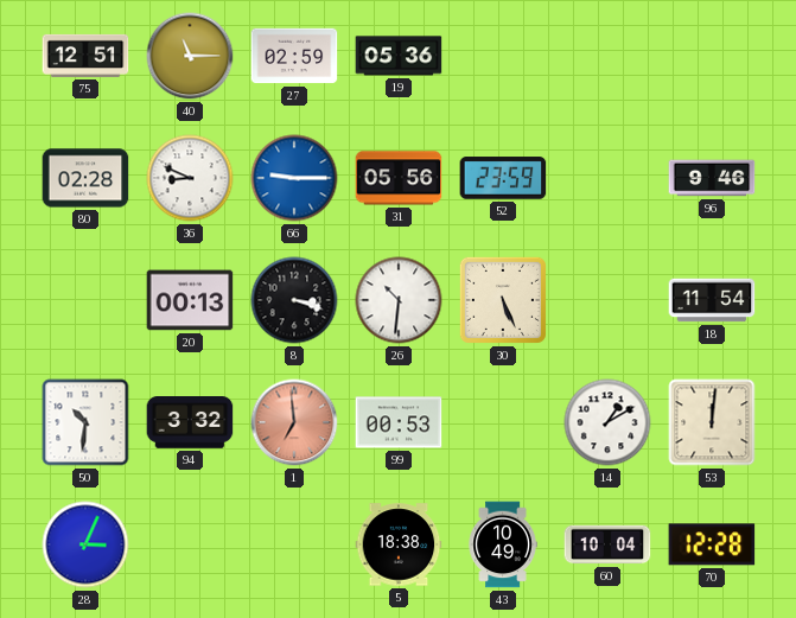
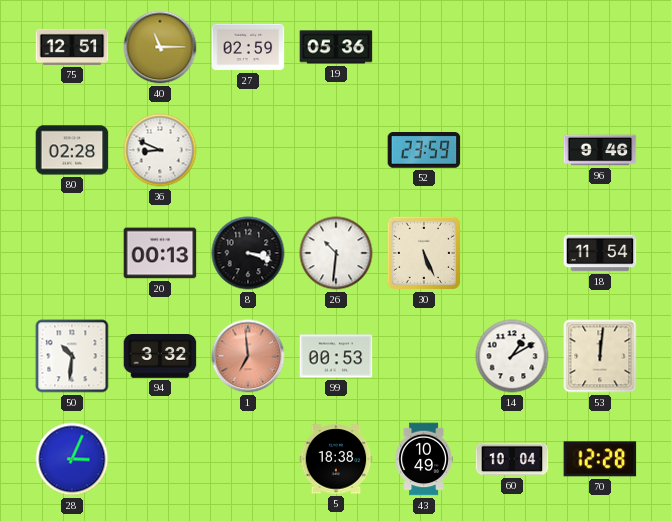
66: 9:15 -> none (294, 178)
31: 05:56 -> none (399, 178)
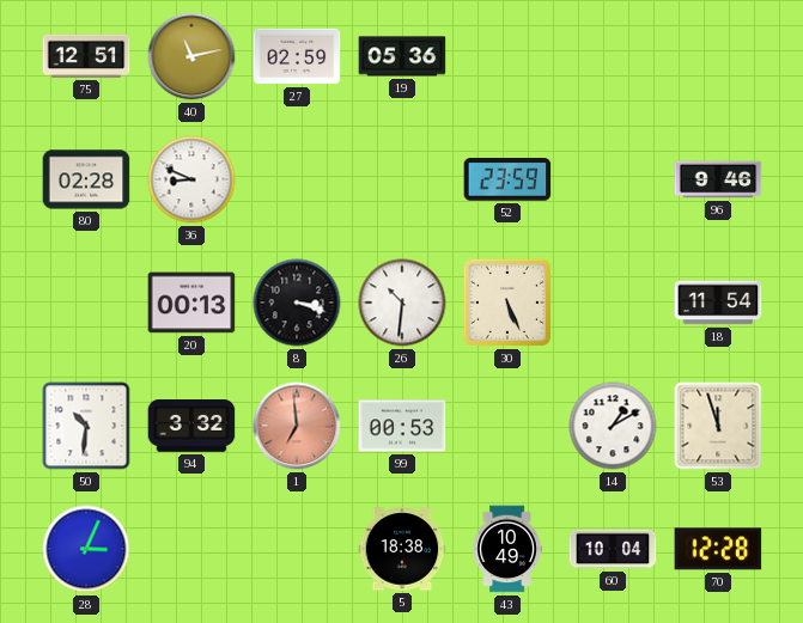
40: 11:15 -> 11:13 (191, 56)
53: 12:01 -> 11:57 (718, 426)
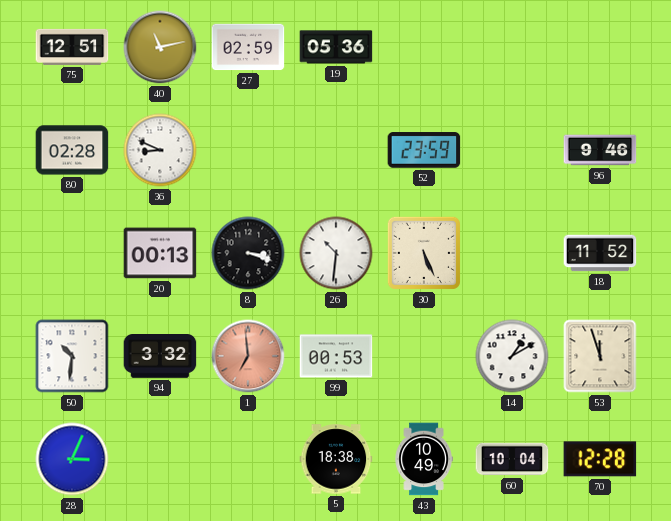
18: 11:54 -> 11:52 (600, 253)
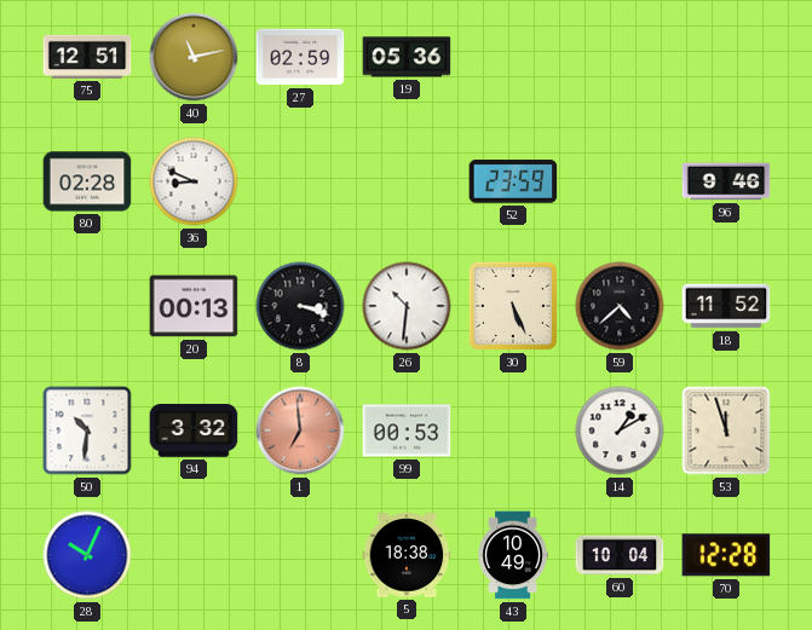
59: none -> 4:38 (620, 306)
28: 3:04 -> 10:04 (87, 555)
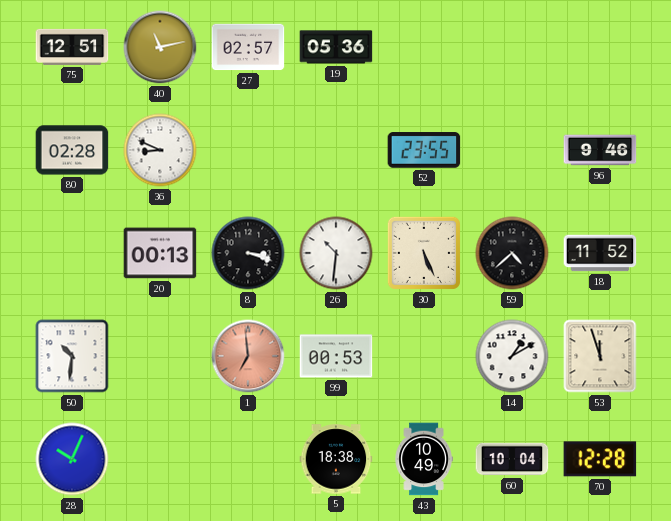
27: 02:59 -> 02:57 (248, 47)
52: 23:59 -> 23:55 (424, 150)
94: 3:32 -> none (194, 432)
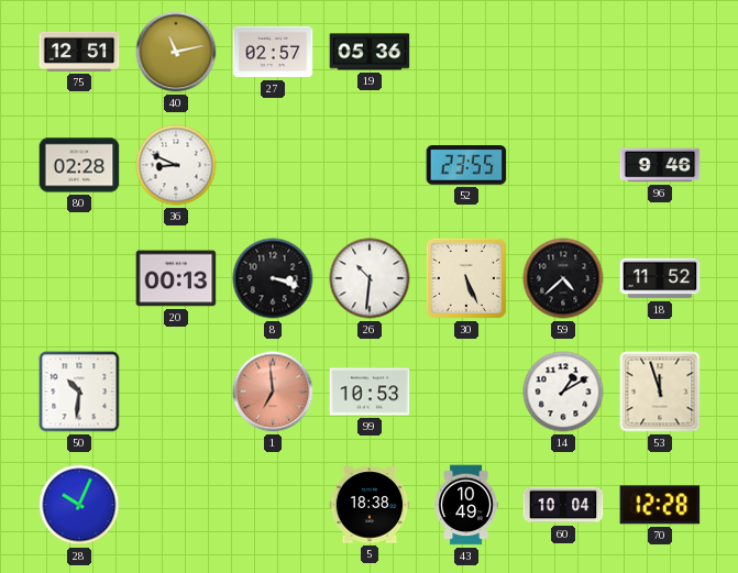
99: 00:53 -> 10:53 (370, 392)
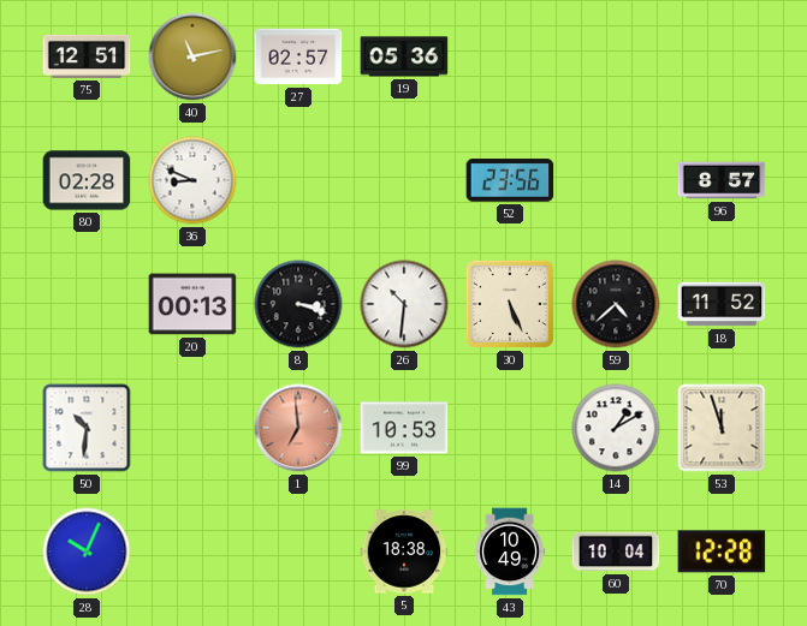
52: 23:55 -> 23:56 (510, 180)
96: 9:46 -> 8:57 (722, 180)
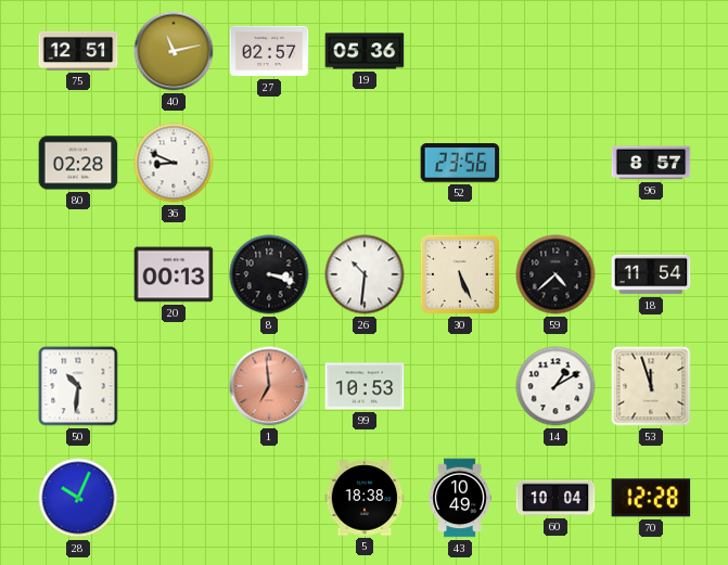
18: 11:52 -> 11:54 (651, 274)
